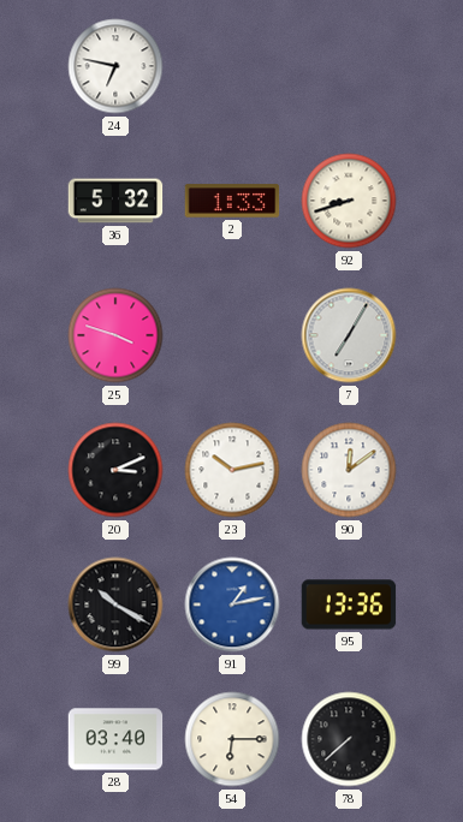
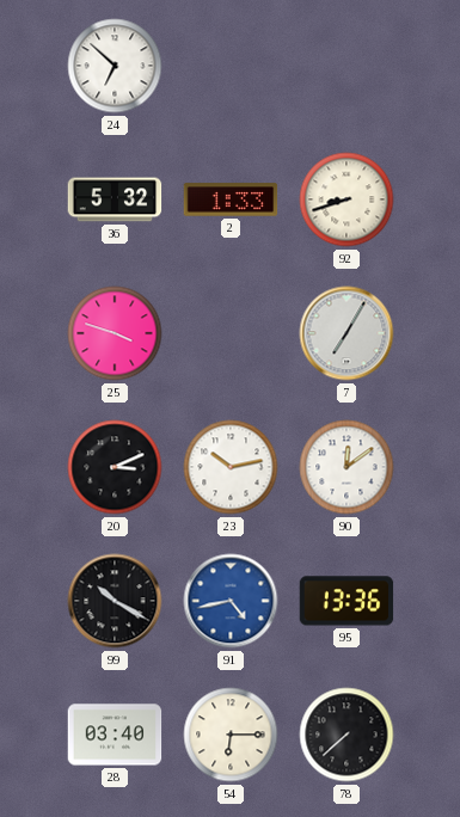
24: 6:47 -> 6:52 (115, 66)
91: 1:13 -> 4:43 (231, 601)
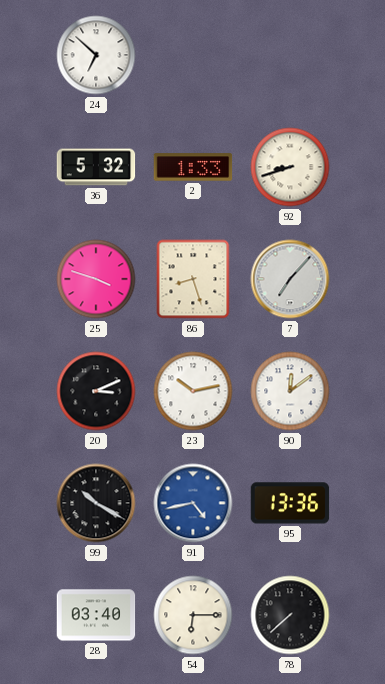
86: none -> 8:27 (193, 279)
7: 7:05 -> 7:07 (290, 279)
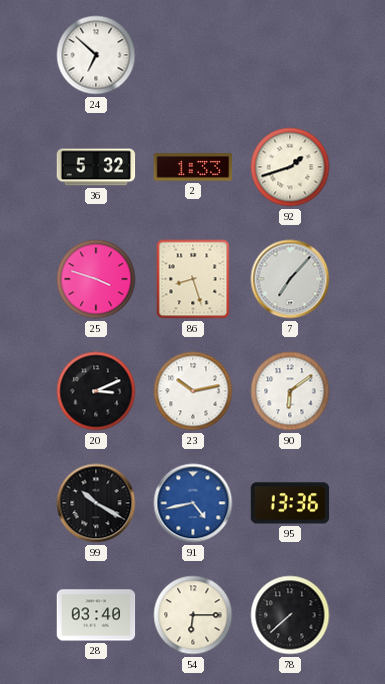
92: 8:42 -> 1:42 (290, 167)
90: 12:09 -> 6:09 (290, 391)
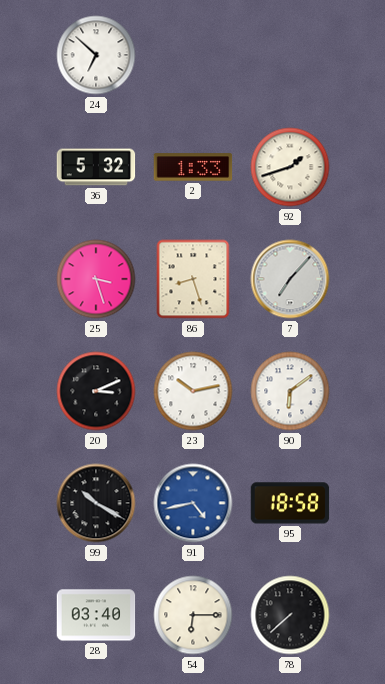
25: 3:48 -> 3:27 (96, 279)
95: 13:36 -> 18:58 (290, 503)
